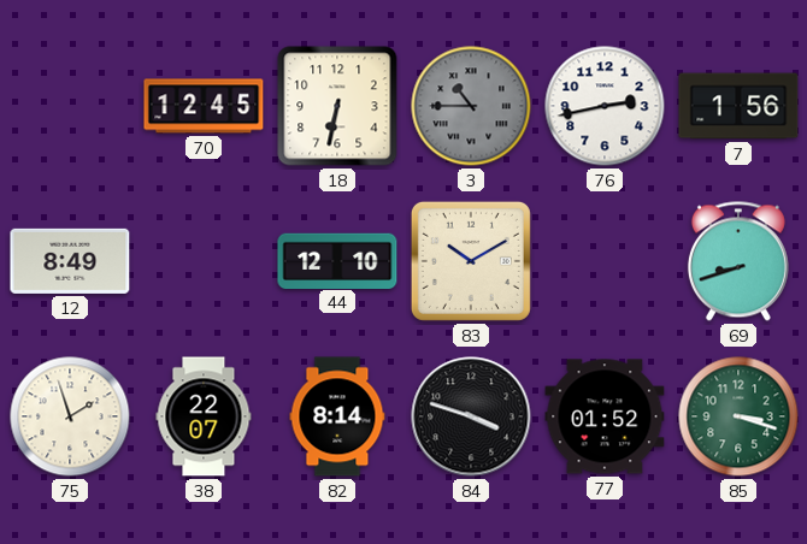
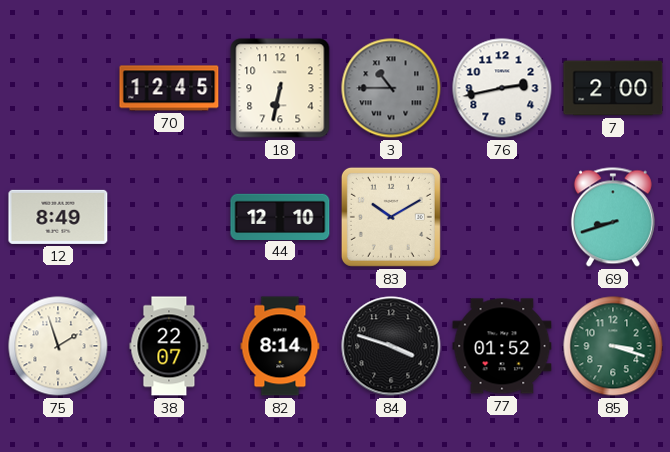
7: 1:56 -> 2:00 (613, 88)
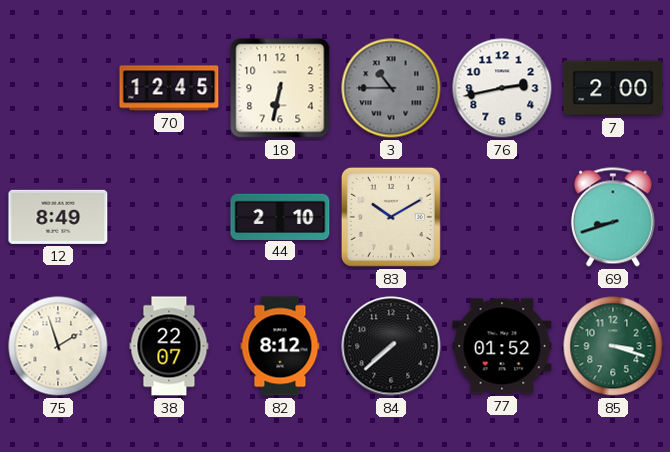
44: 12:10 -> 2:10 (280, 216)
82: 8:14 -> 8:12 (280, 346)
84: 3:48 -> 7:38 (391, 346)
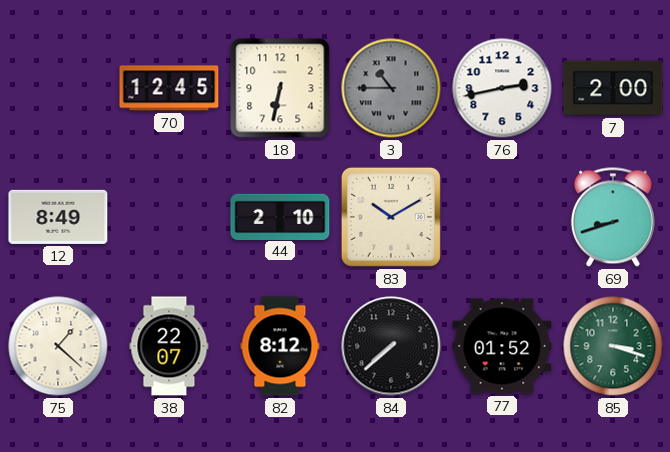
75: 1:57 -> 1:22 (58, 346)
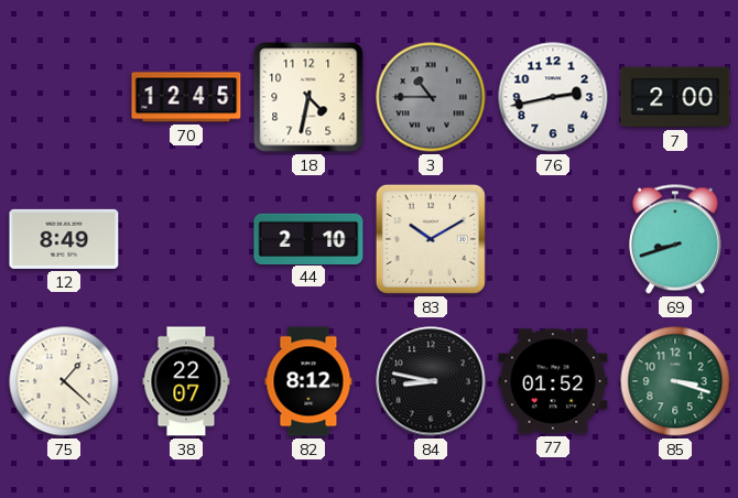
18: 6:32 -> 4:32 (308, 97)
84: 7:38 -> 8:47 (431, 381)
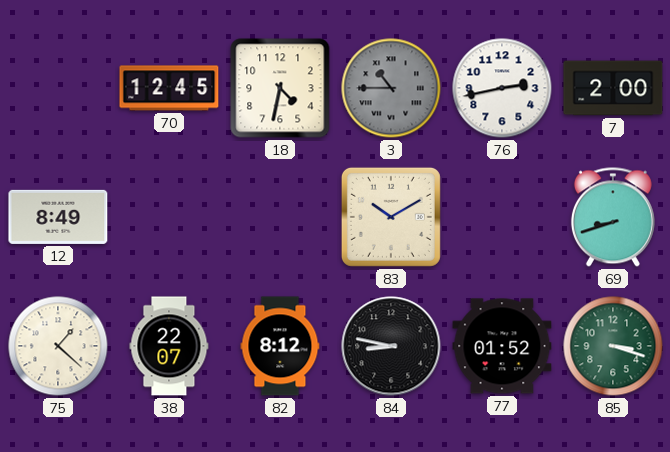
44: 2:10 -> none (308, 238)
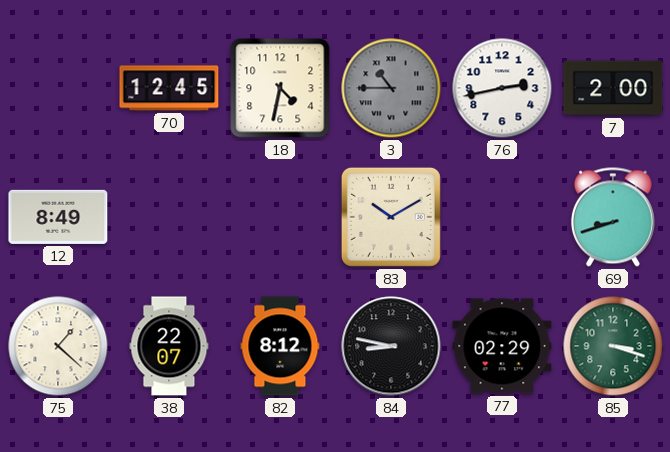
77: 01:52 -> 02:29 (502, 346)
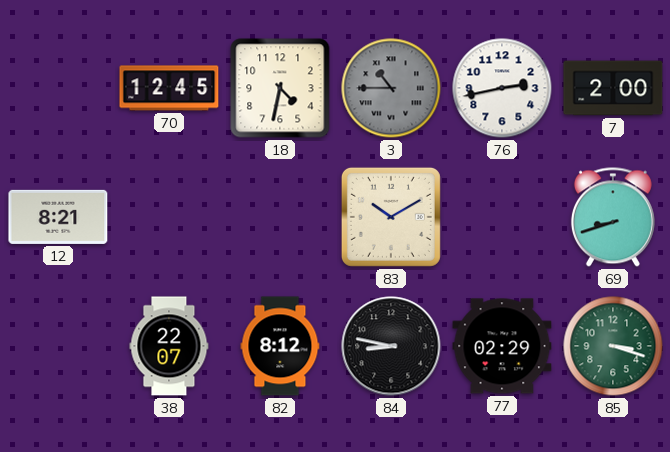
12: 8:49 -> 8:21 (58, 217)
75: 1:22 -> none (58, 346)
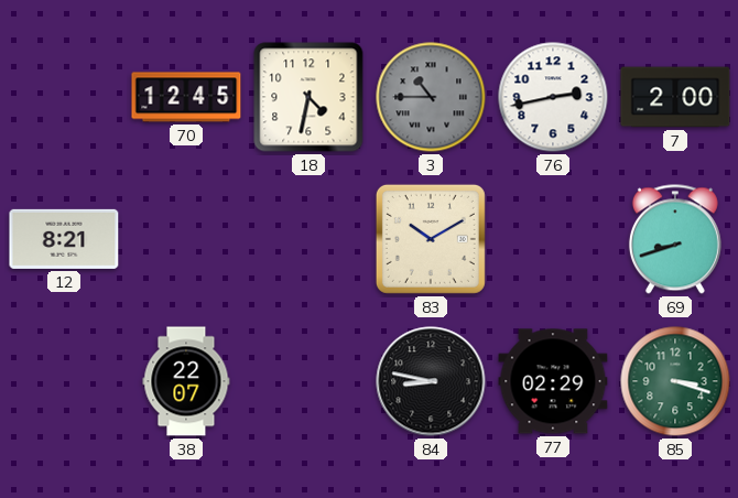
82: 8:12 -> none (280, 346)
